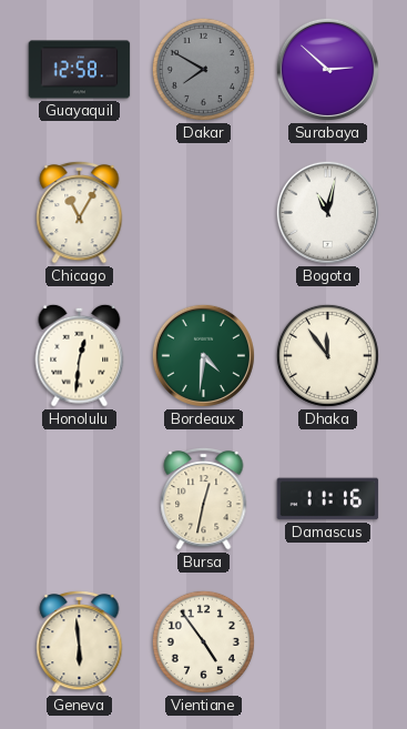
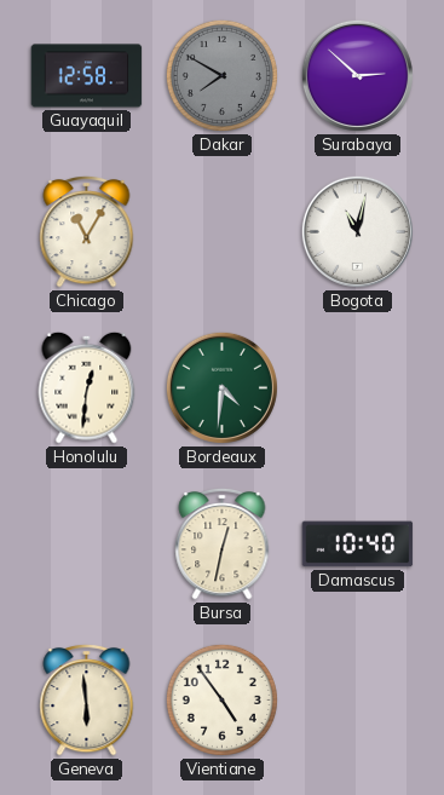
Dhaka: 11:54 -> none (327, 355)
Damascus: 11:16 -> 10:40 (358, 545)
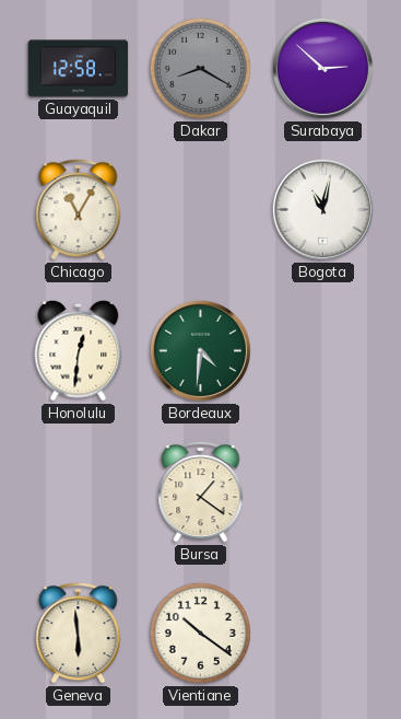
Dakar: 7:50 -> 8:20 (200, 68)
Bursa: 12:32 -> 1:21 (201, 491)
Damascus: 10:40 -> none (358, 545)
Vientiane: 4:54 -> 10:21 (200, 633)
